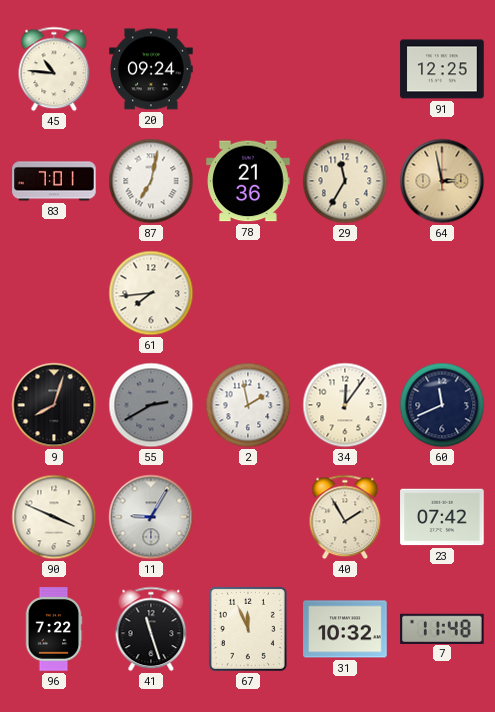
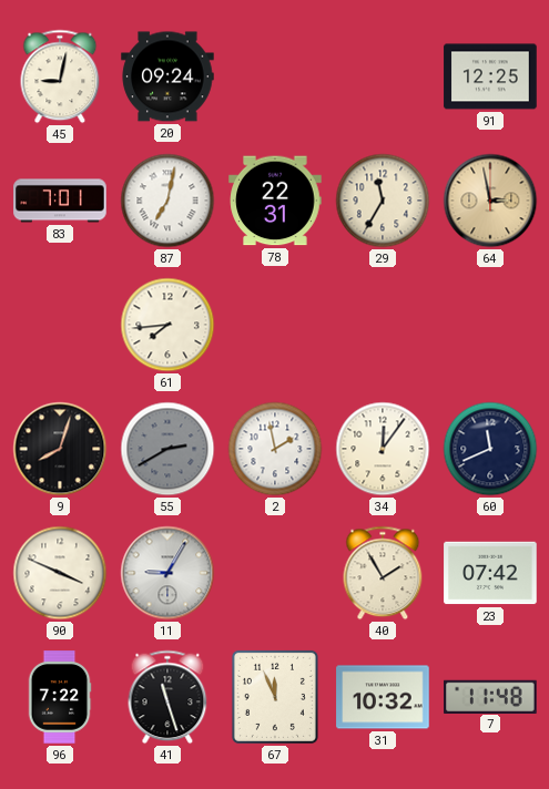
45: 10:46 -> 9:02 (60, 76)
78: 21:36 -> 22:31 (275, 201)
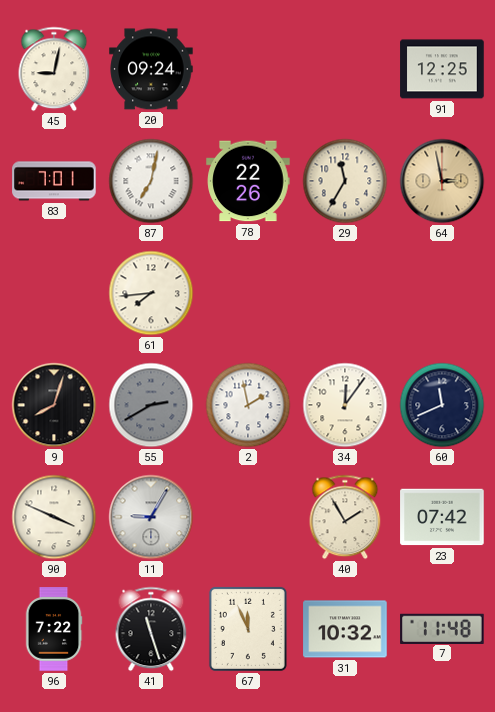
78: 22:31 -> 22:26 (248, 181)
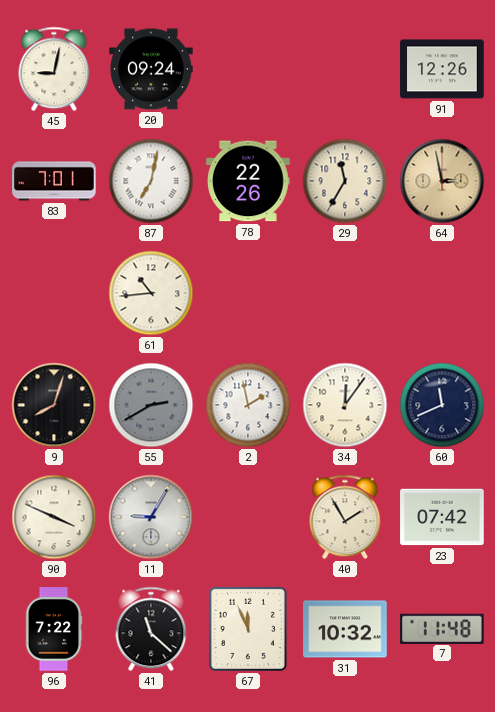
91: 12:25 -> 12:26 (442, 69)
61: 7:44 -> 10:44 (151, 293)
41: 11:27 -> 11:22 (151, 629)
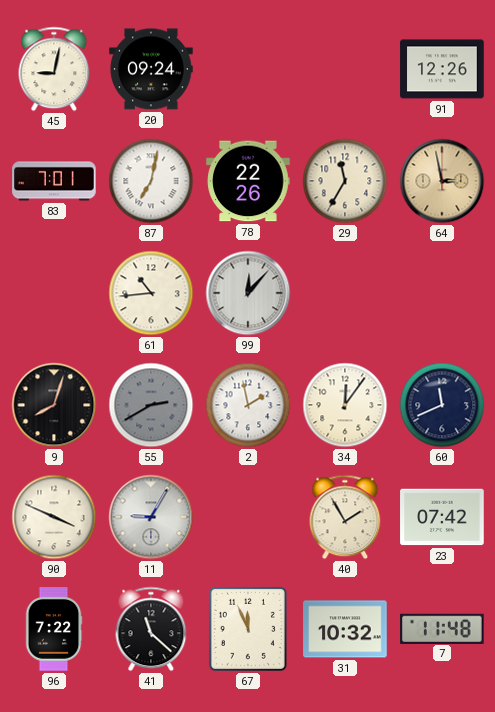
99: none -> 12:07 (248, 293)
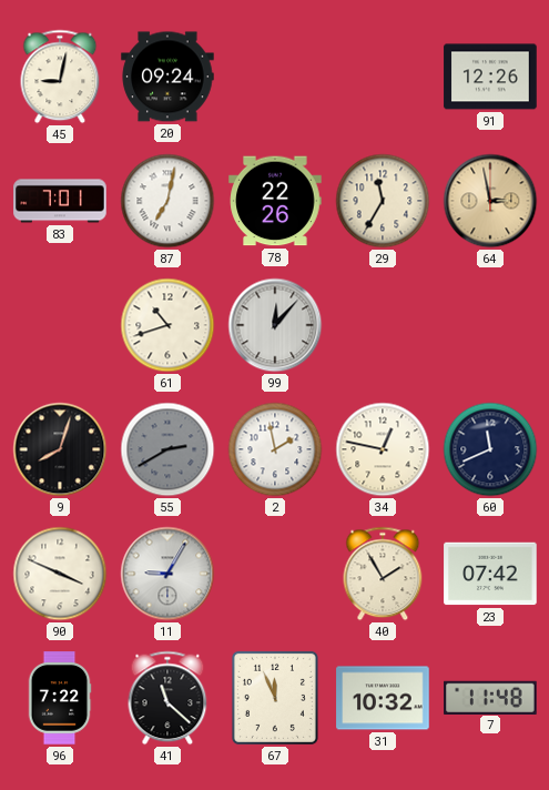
61: 10:44 -> 10:42 (167, 325)
34: 12:06 -> 12:47 (383, 449)
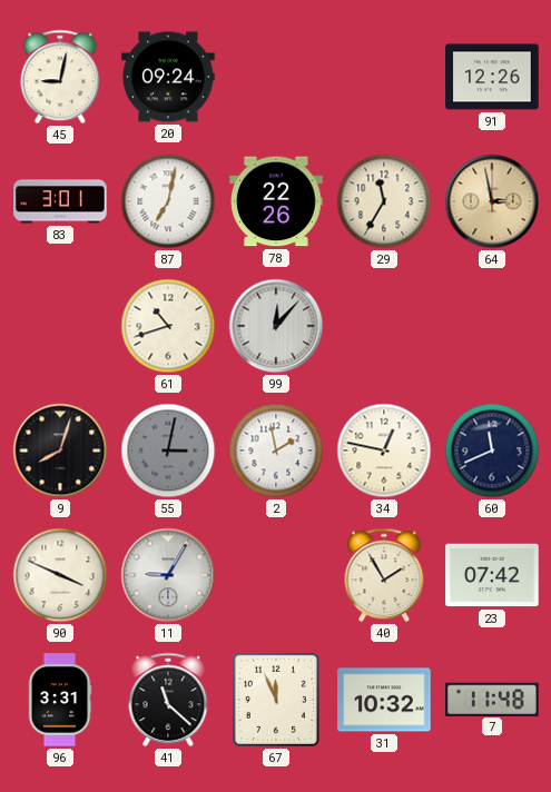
83: 7:01 -> 3:01 (60, 201)
55: 2:40 -> 3:02 (168, 451)
96: 7:22 -> 3:31 (60, 700)
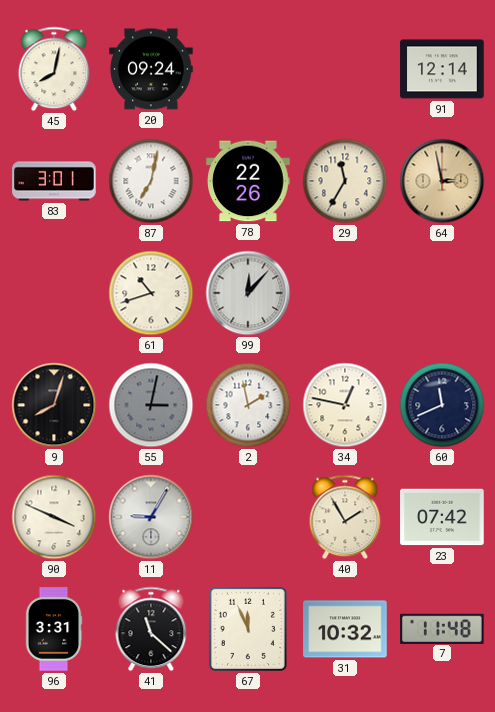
45: 9:02 -> 8:02 (54, 69)
91: 12:26 -> 12:14 (442, 69)
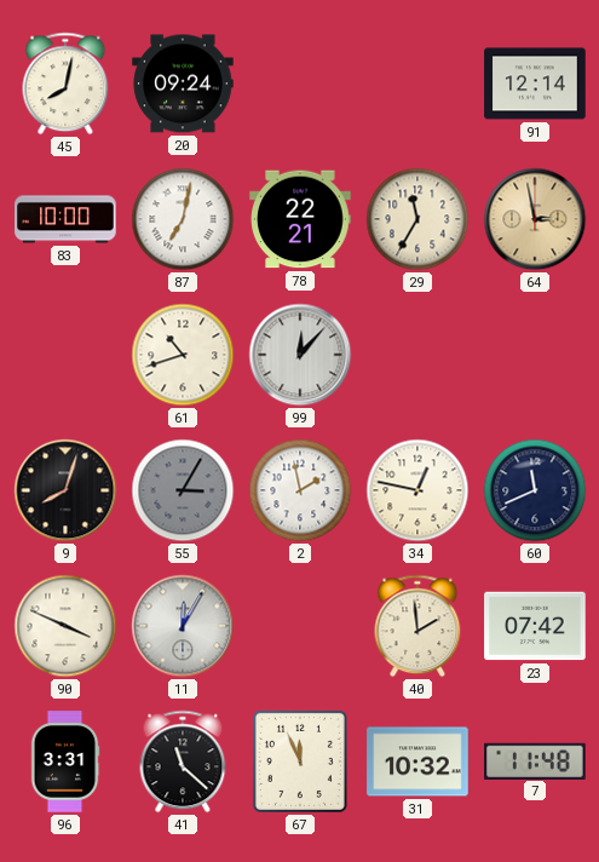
83: 3:01 -> 10:00 (65, 219)
78: 22:26 -> 22:21 (300, 219)
55: 3:02 -> 3:05 (183, 490)
11: 9:05 -> 12:05 (183, 626)
40: 1:55 -> 1:59 (417, 626)
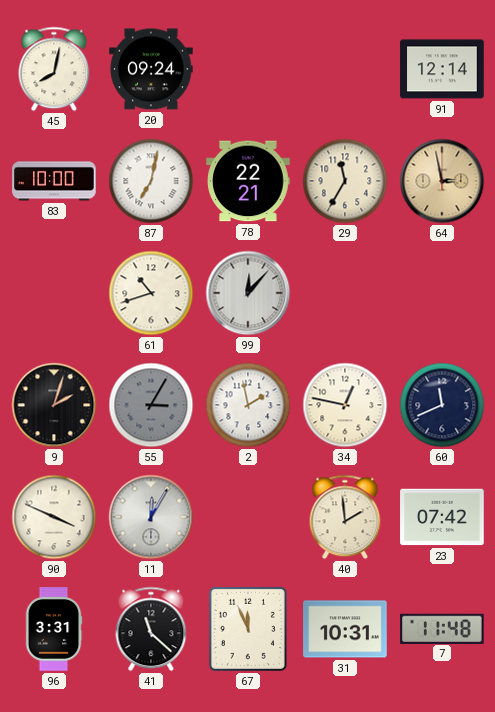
9: 8:03 -> 2:03 (54, 405)
31: 10:32 -> 10:31 (345, 629)
